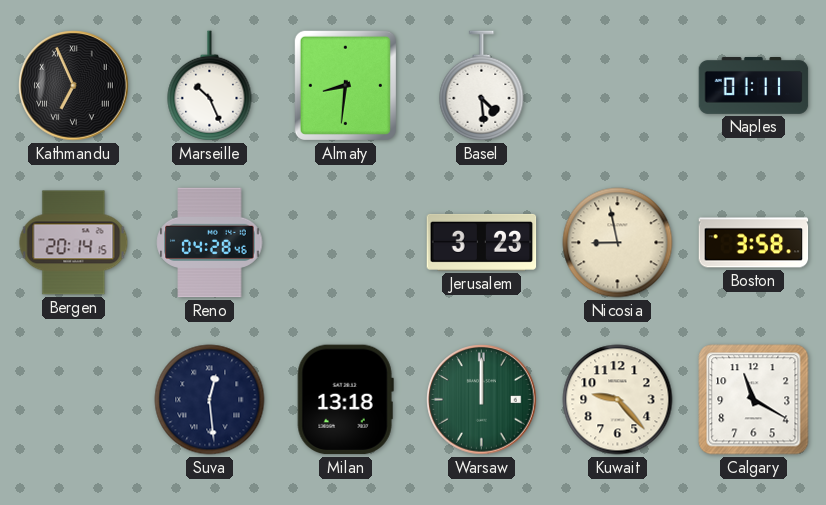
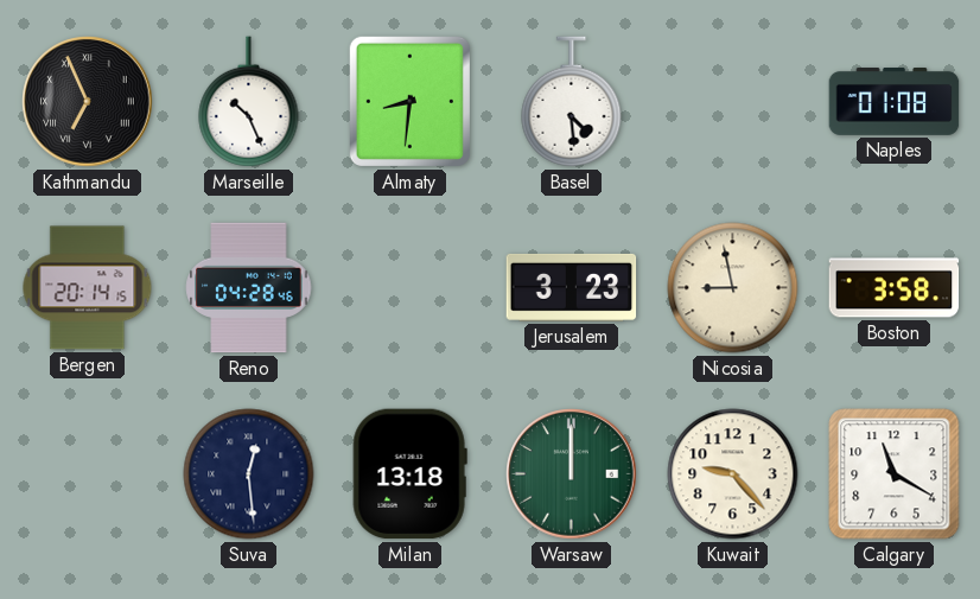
Naples: 01:11 -> 01:08 (895, 102)
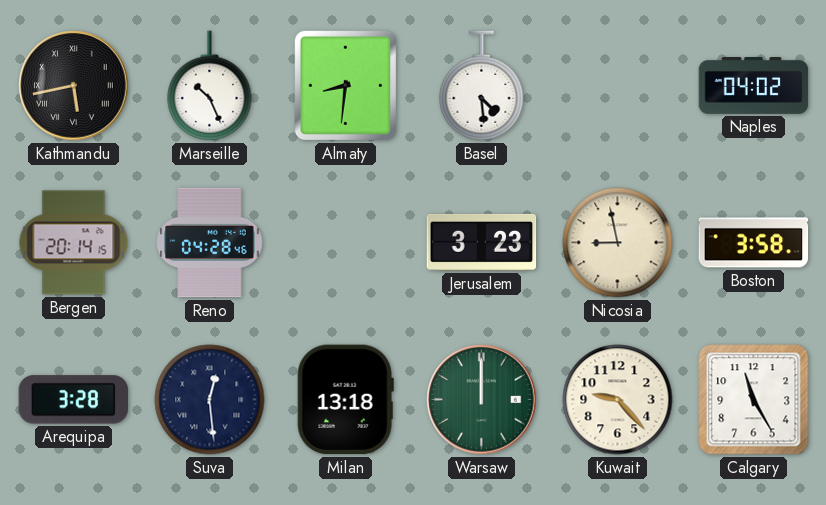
Kathmandu: 6:56 -> 5:43 (74, 86)
Naples: 01:08 -> 04:02 (754, 86)
Arequipa: none -> 3:28 (74, 400)
Calgary: 11:20 -> 11:25 (754, 400)
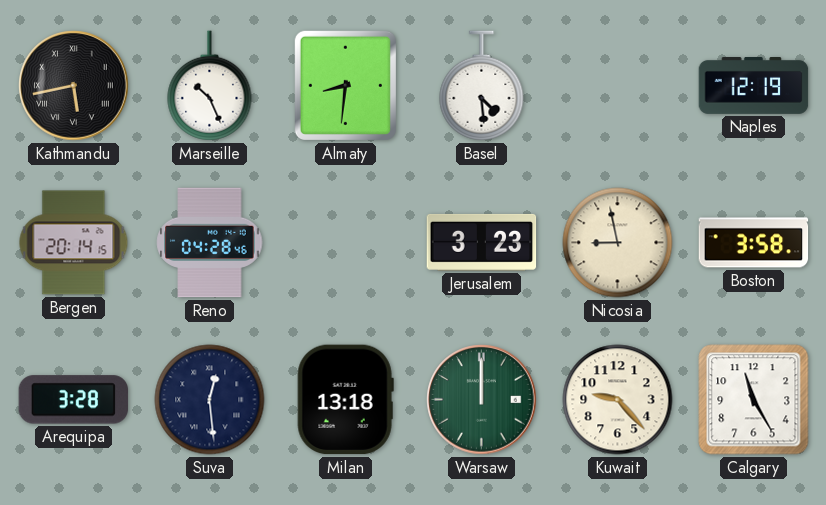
Naples: 04:02 -> 12:19 (754, 86)
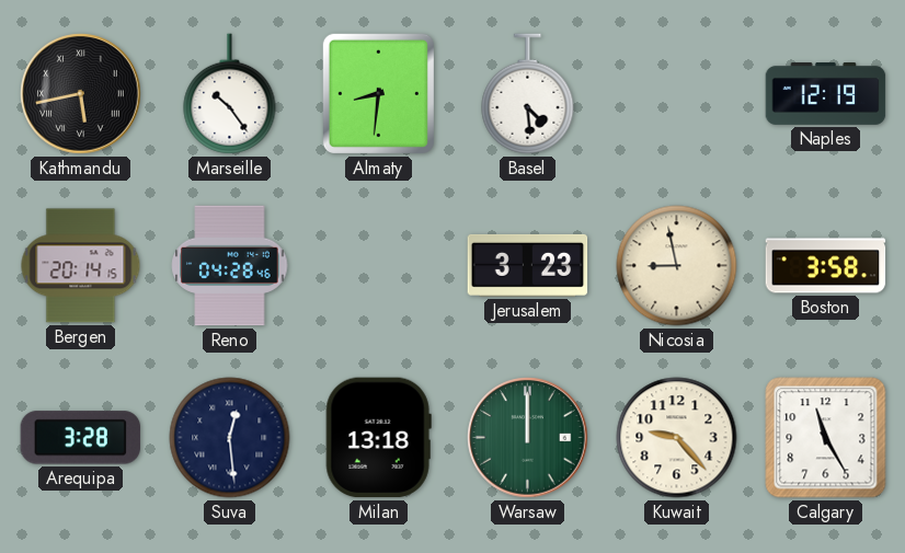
Marseille: 10:26 -> 10:24 (230, 94)
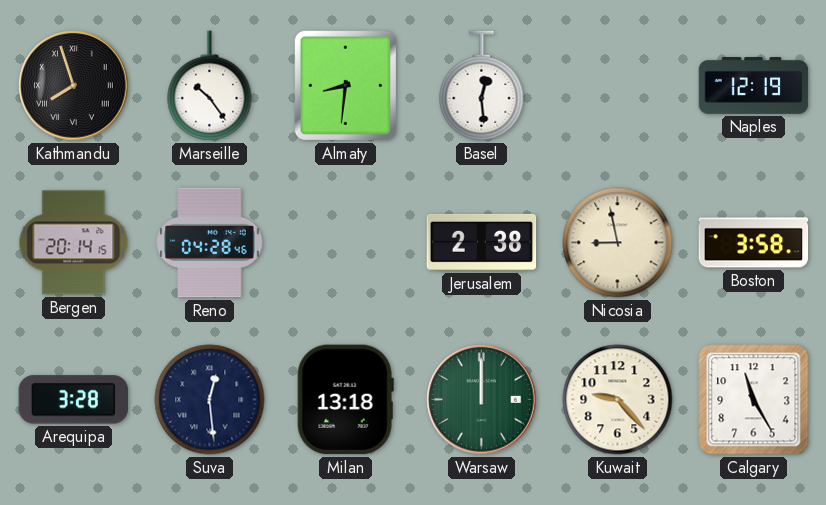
Kathmandu: 5:43 -> 7:57 (74, 86)
Basel: 4:29 -> 12:29 (482, 86)
Jerusalem: 3:23 -> 2:38 (482, 242)
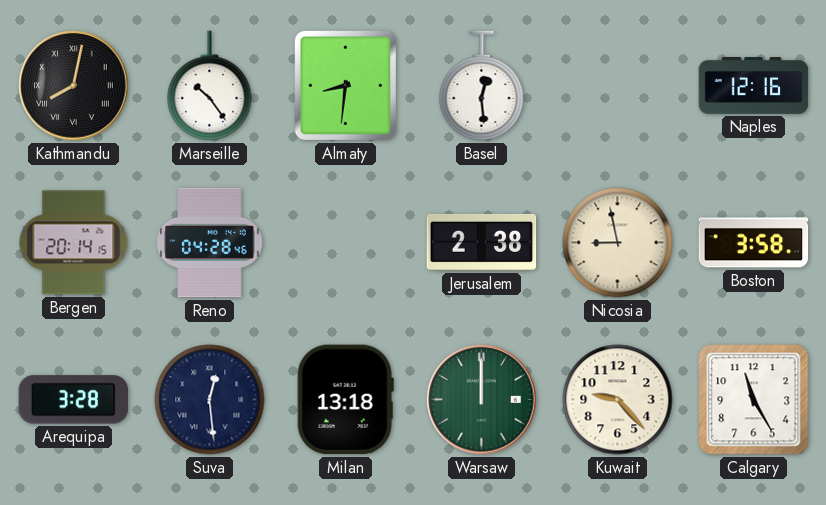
Kathmandu: 7:57 -> 8:02 (74, 86)
Naples: 12:19 -> 12:16 (754, 86)
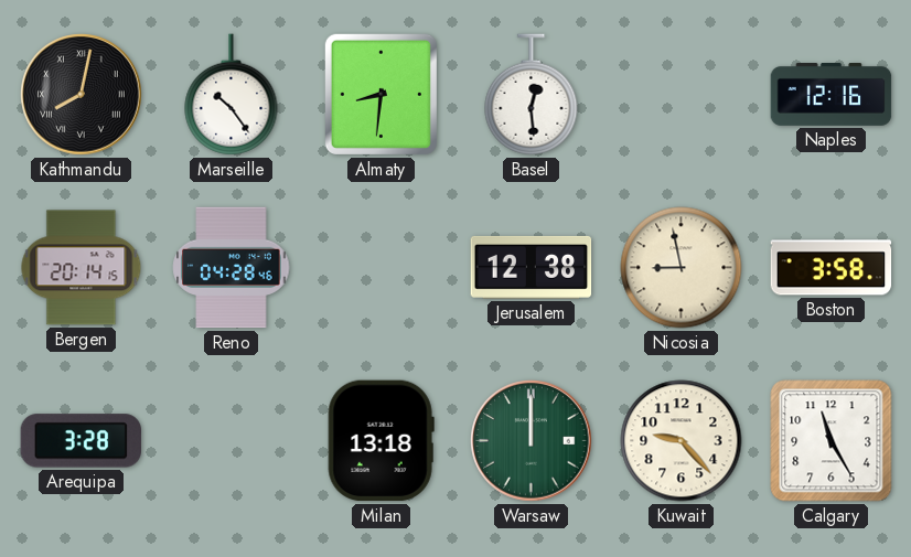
Jerusalem: 2:38 -> 12:38 (532, 267)
Suva: 12:29 -> none (210, 400)
